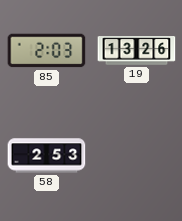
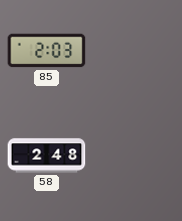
19: 13:26 -> none (137, 51)
58: 2:53 -> 2:48 (47, 156)
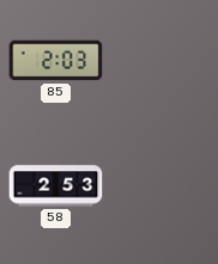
58: 2:48 -> 2:53 (56, 186)
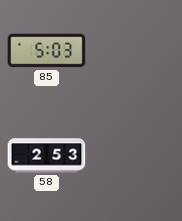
85: 2:03 -> 5:03 (47, 51)
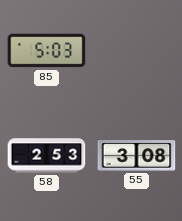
55: none -> 3:08 (137, 156)
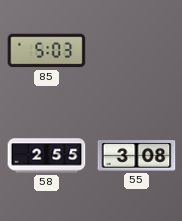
58: 2:53 -> 2:55 (47, 156)
